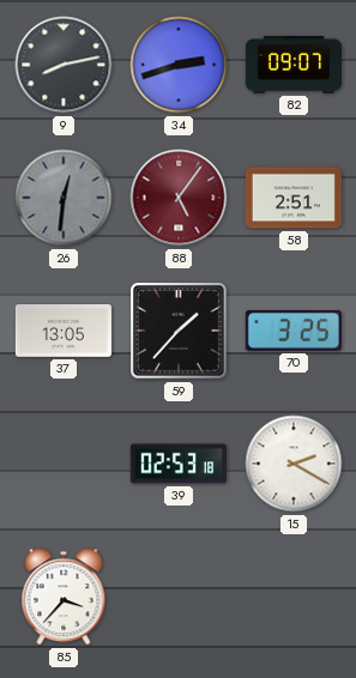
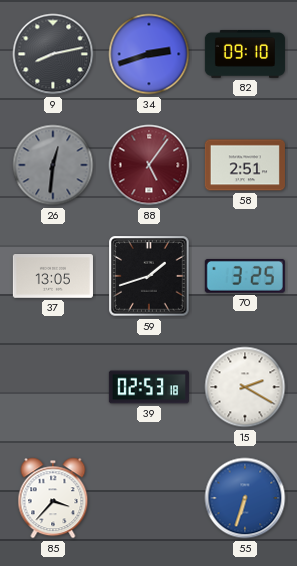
82: 09:07 -> 09:10 (245, 54)
59: 1:37 -> 1:42 (149, 276)
55: none -> 6:33 (245, 498)
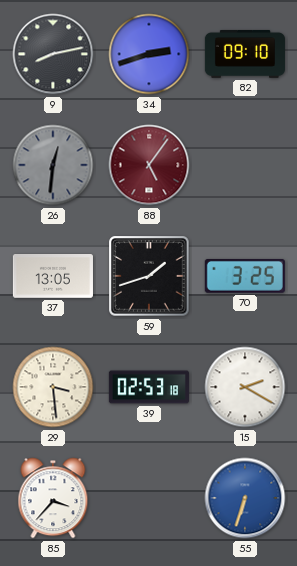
58: 2:51 -> none (245, 165)
29: none -> 3:29 (53, 387)
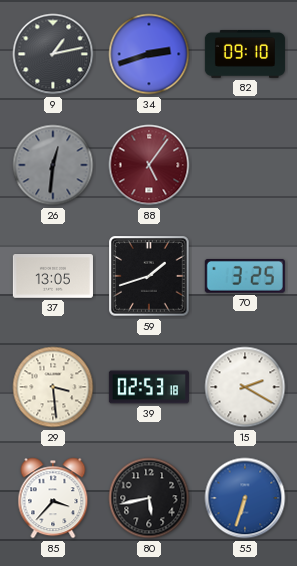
9: 8:13 -> 1:13 (53, 54)
80: none -> 5:43 (149, 498)
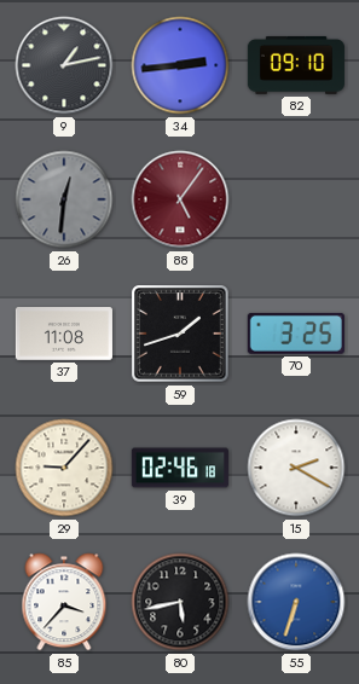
34: 2:42 -> 2:44 (180, 65)
37: 13:05 -> 11:08 (64, 335)
29: 3:29 -> 9:07 (64, 468)
39: 02:53 -> 02:46 (180, 468)
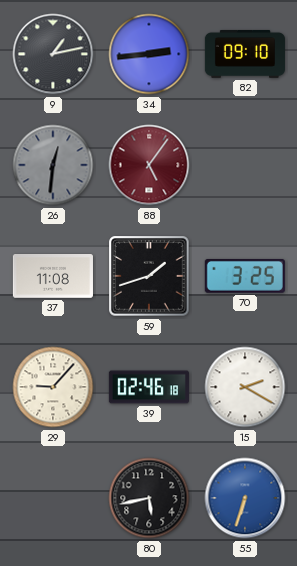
85: 3:37 -> none (64, 602)
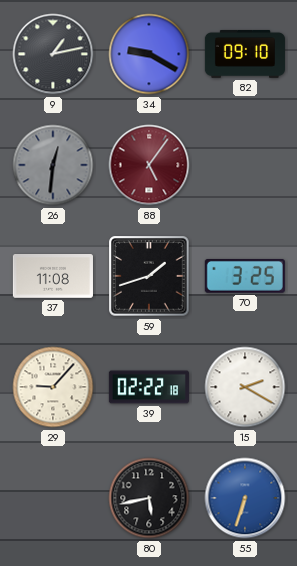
34: 2:44 -> 9:20 (149, 54)
39: 02:46 -> 02:22 (149, 387)
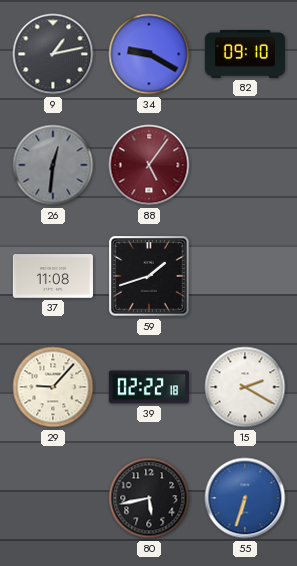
70: 3:25 -> none (245, 276)
